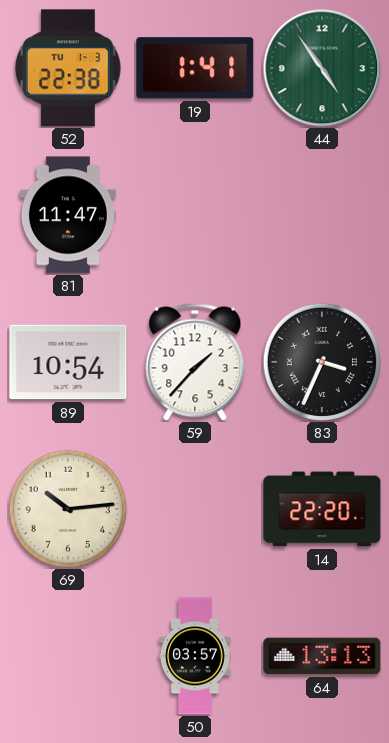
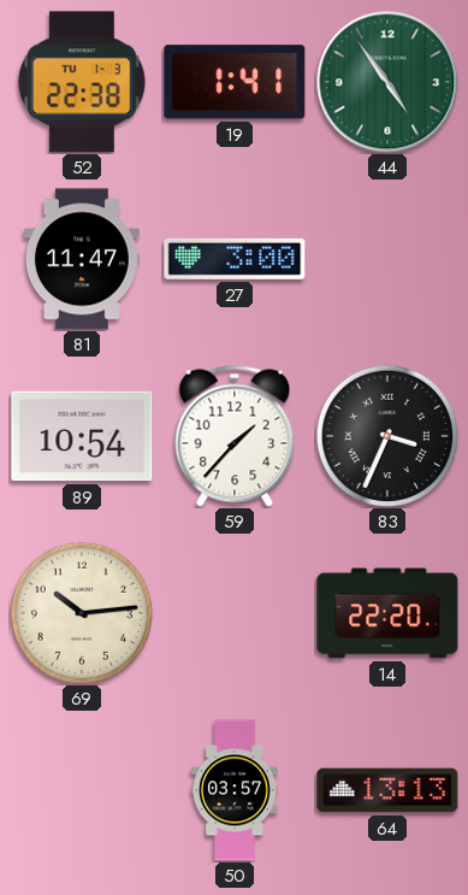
27: none -> 3:00 (235, 259)
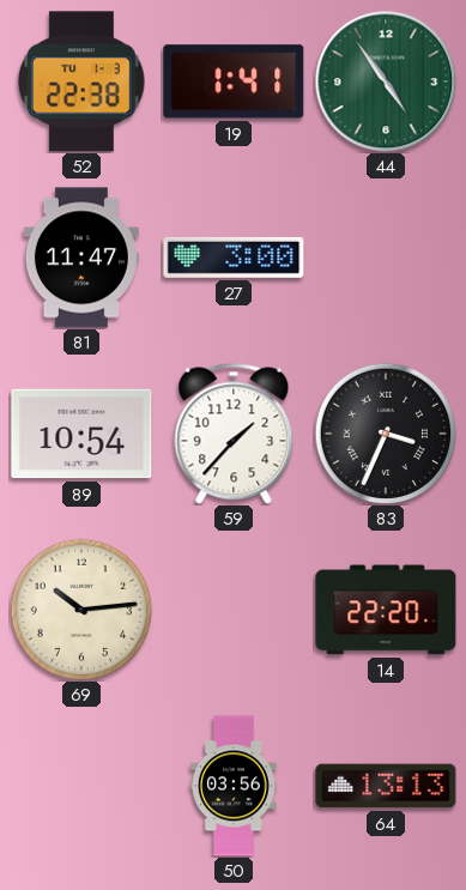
50: 03:57 -> 03:56 (234, 786)
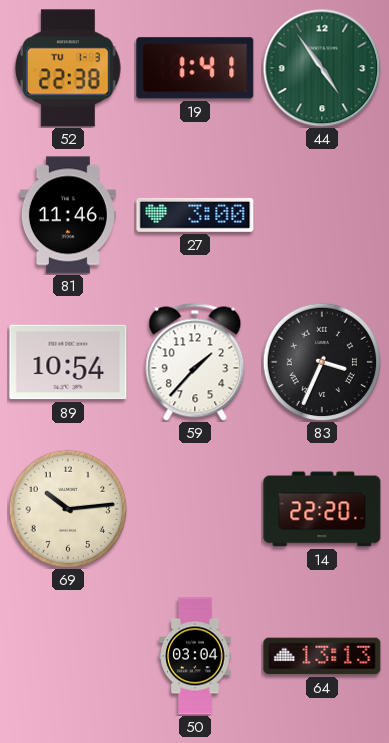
81: 11:47 -> 11:46 (68, 215)
50: 03:56 -> 03:04 (195, 656)
